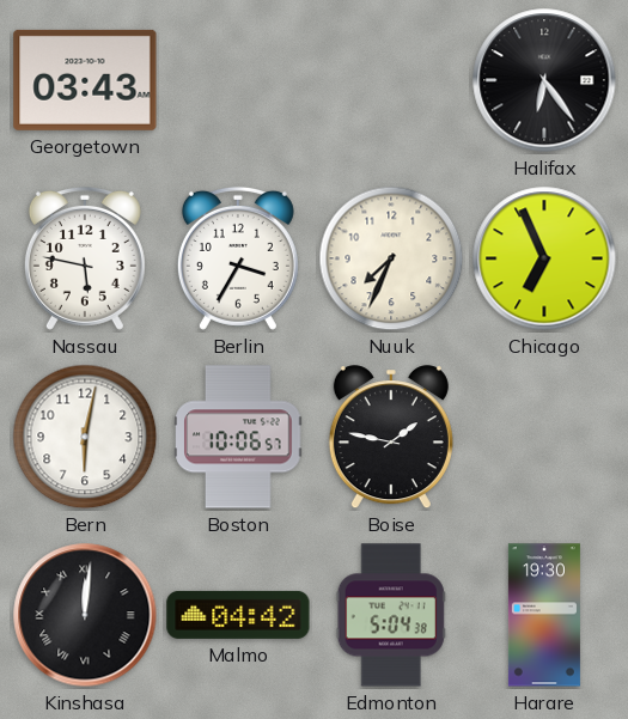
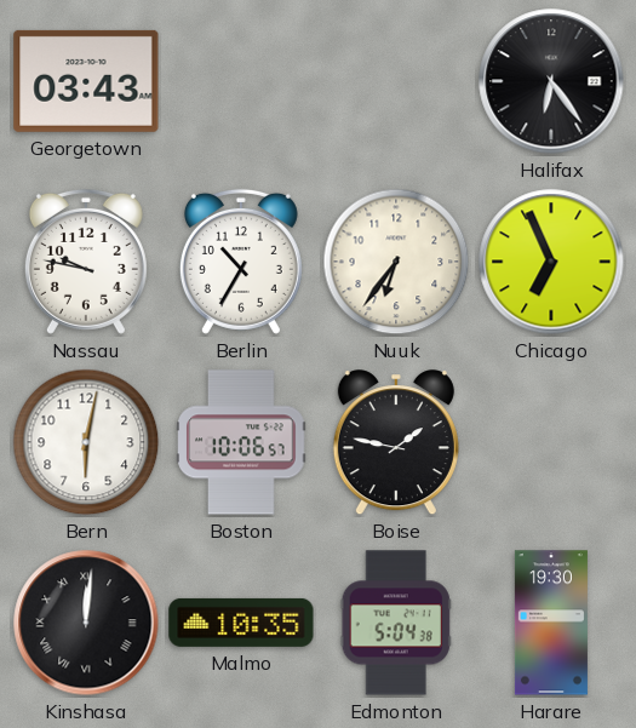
Nassau: 5:47 -> 9:47 (86, 262)
Berlin: 3:35 -> 10:35 (241, 262)
Nuuk: 7:34 -> 6:36 (396, 262)
Malmo: 04:42 -> 10:35 (241, 623)
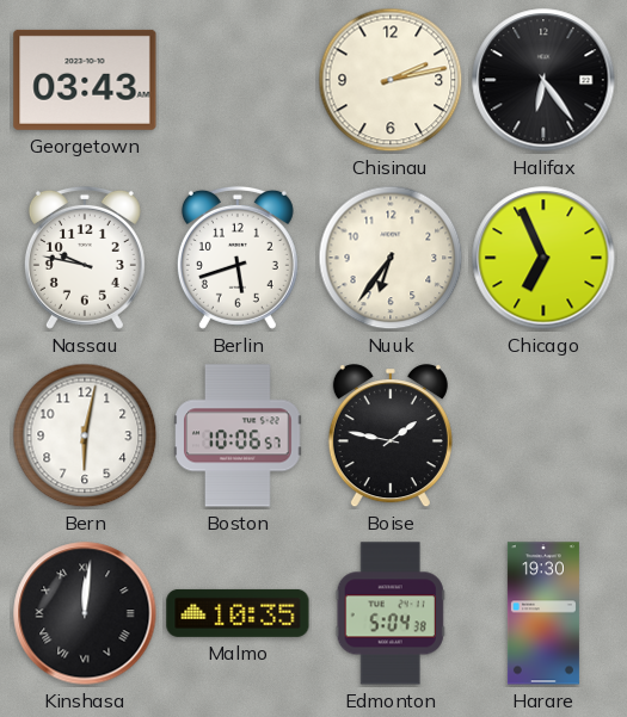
Chisinau: none -> 2:13 (391, 80)
Berlin: 10:35 -> 5:42 (238, 258)
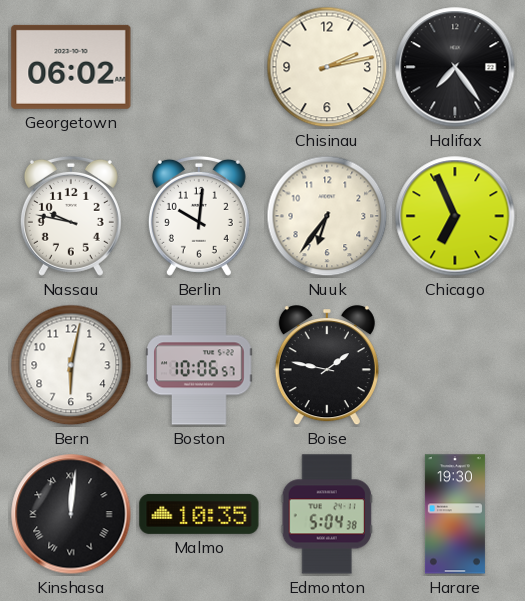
Georgetown: 03:43 -> 06:02 (71, 67)
Halifax: 6:24 -> 7:24 (455, 67)
Berlin: 5:42 -> 10:01 (199, 216)
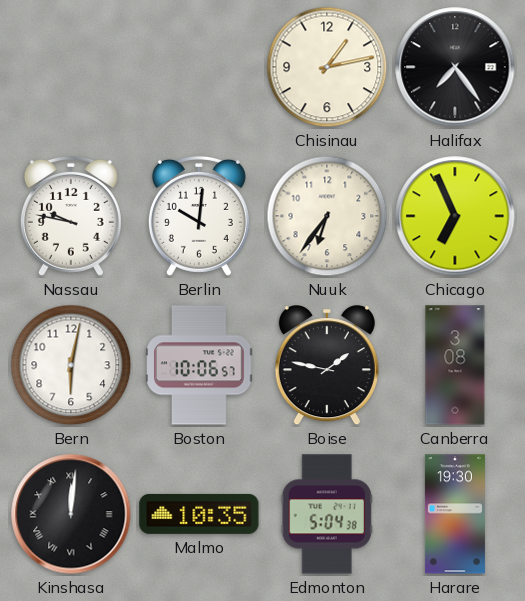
Georgetown: 06:02 -> none (71, 67)
Chisinau: 2:13 -> 1:13 (327, 67)
Canberra: none -> 3:08 (455, 365)
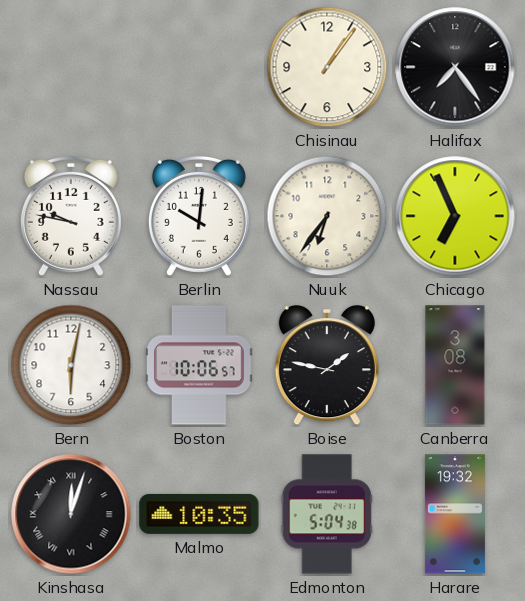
Chisinau: 1:13 -> 1:06 (327, 67)
Kinshasa: 12:01 -> 12:03 (71, 514)
Harare: 19:30 -> 19:32 (455, 514)
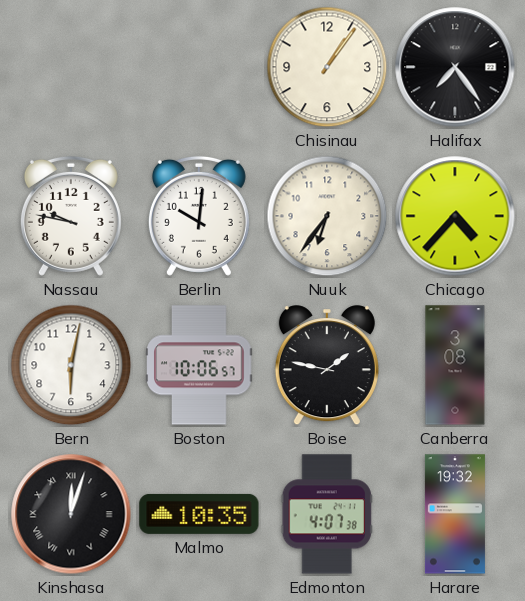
Chicago: 6:56 -> 4:37 (455, 216)
Edmonton: 5:04 -> 4:07 (327, 514)
